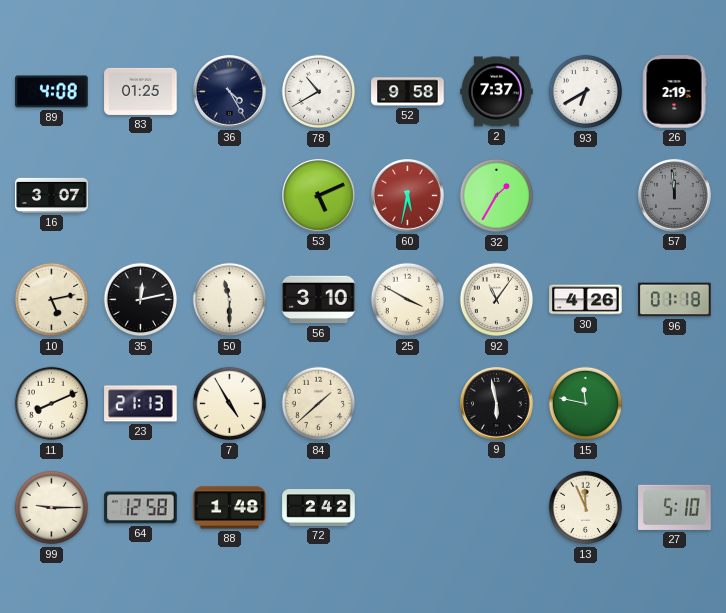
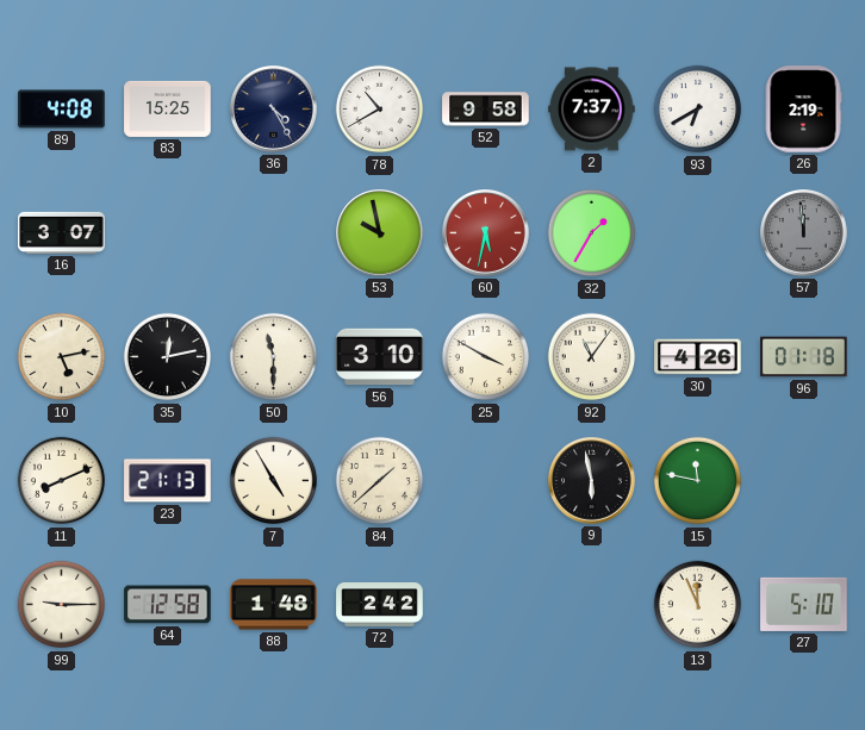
83: 01:25 -> 15:25 (168, 108)
53: 5:11 -> 9:58 (380, 233)
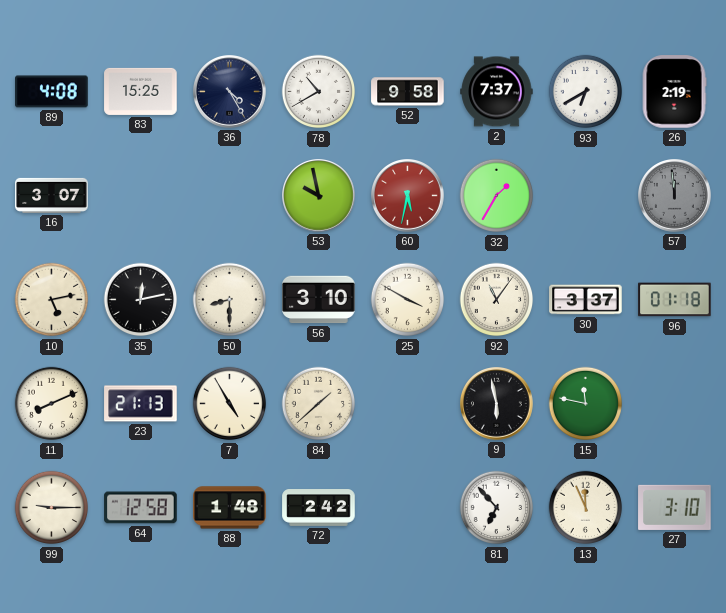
50: 11:30 -> 8:30 (230, 300)
30: 4:26 -> 3:37 (586, 300)
81: none -> 6:53 (497, 508)
27: 5:10 -> 3:10 (675, 507)
